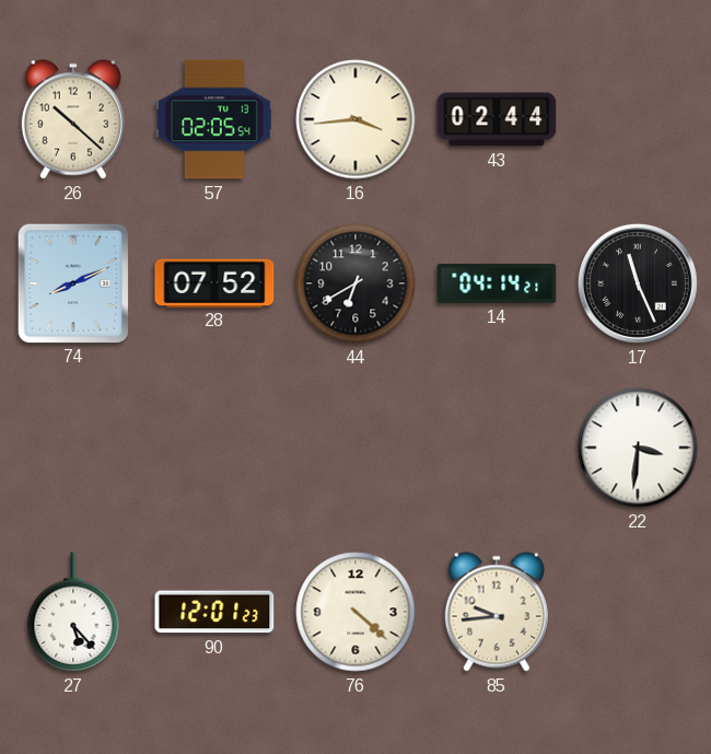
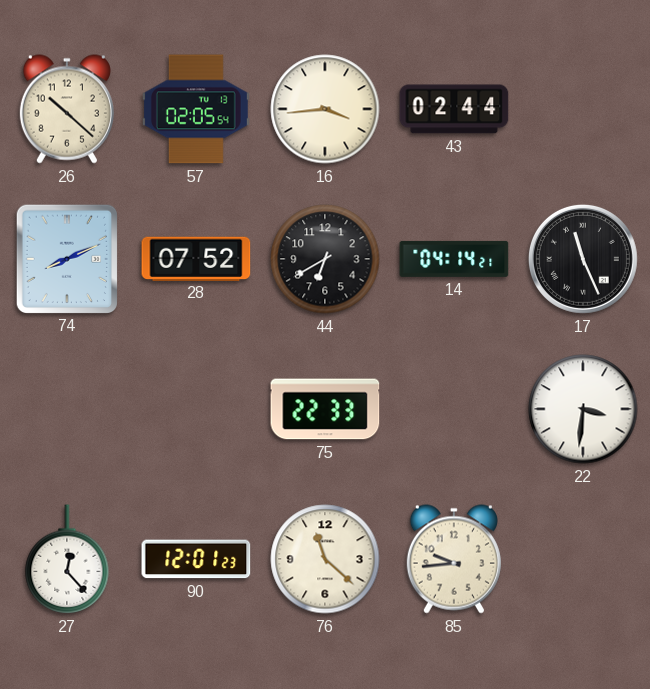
75: none -> 22:33 (325, 409)
27: 5:23 -> 12:23 (67, 559)
76: 4:22 -> 11:22 (325, 559)
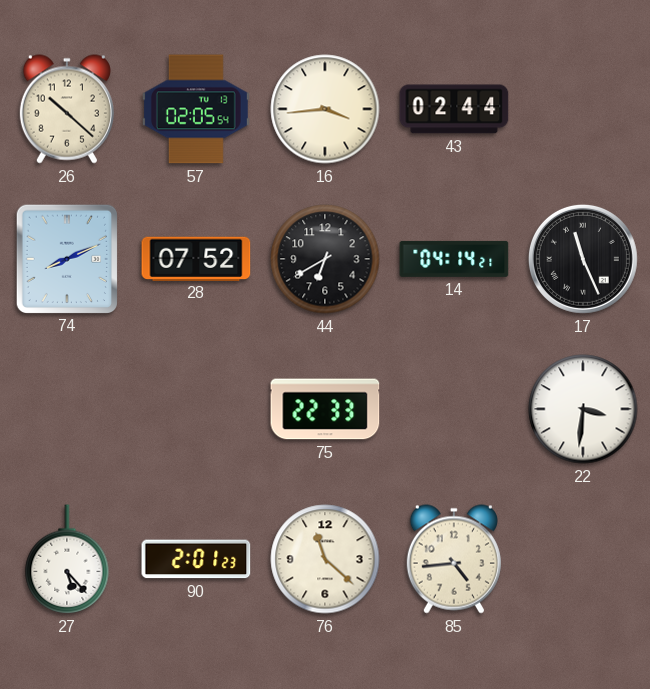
27: 12:23 -> 5:23 (67, 559)
90: 12:01 -> 2:01 (196, 559)
85: 9:44 -> 4:44 (454, 559)
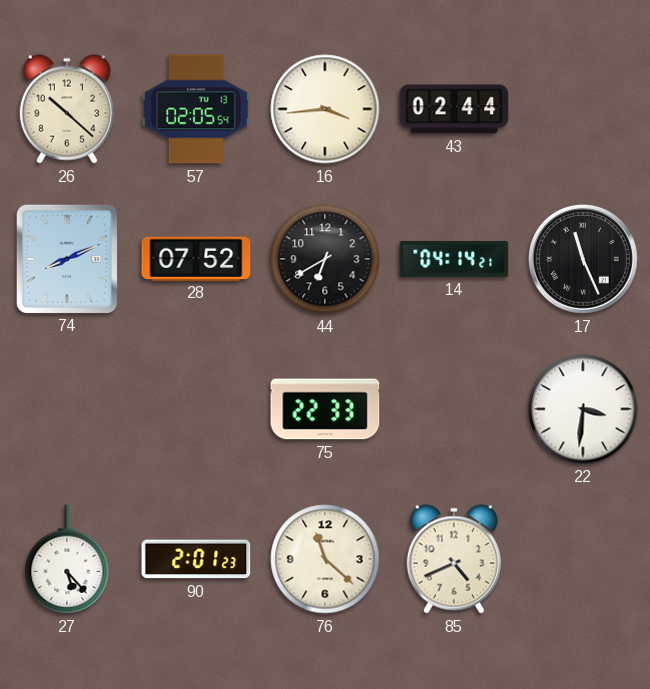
85: 4:44 -> 4:41 (454, 559)
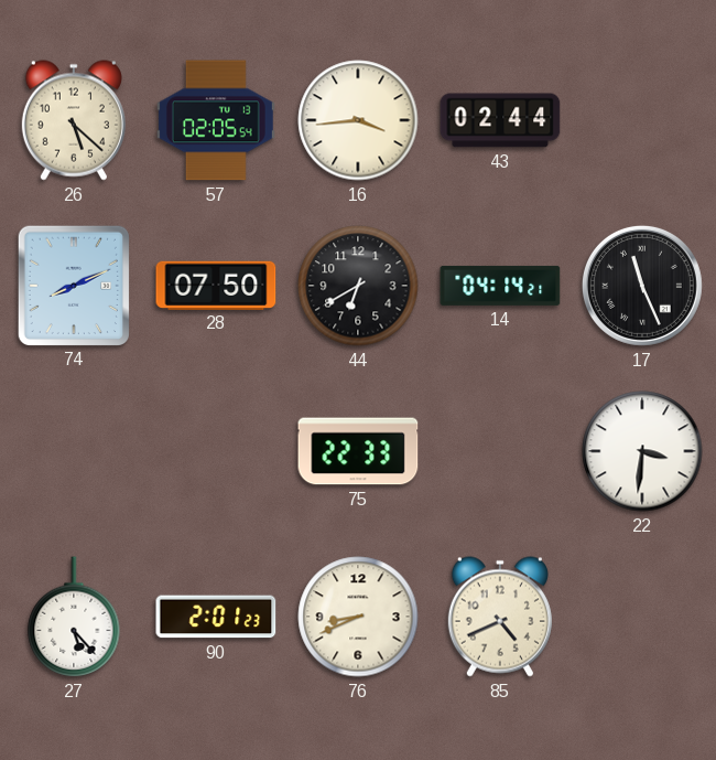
26: 10:22 -> 5:22 (74, 120)
28: 07:52 -> 07:50 (216, 285)
76: 11:22 -> 8:41 (358, 617)
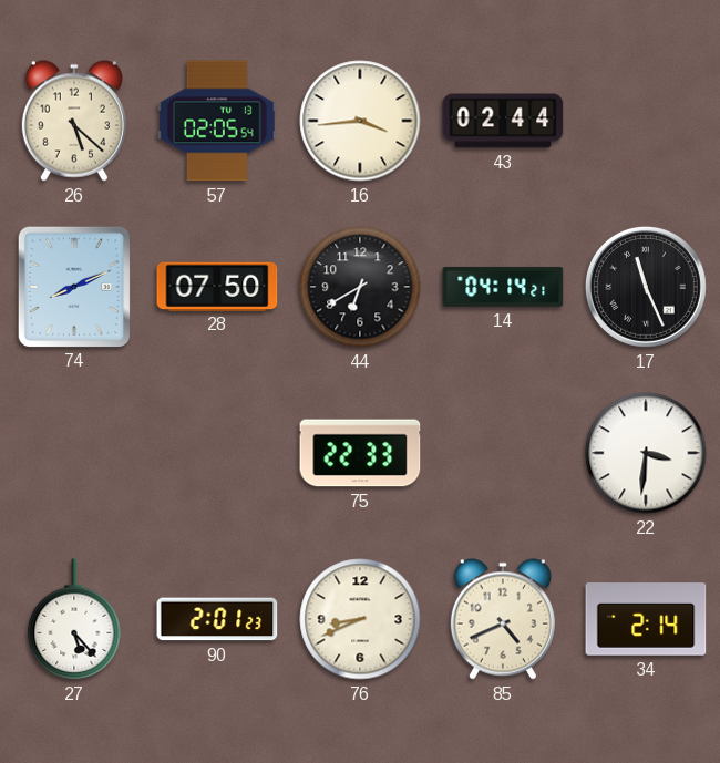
34: none -> 2:14 (646, 619)
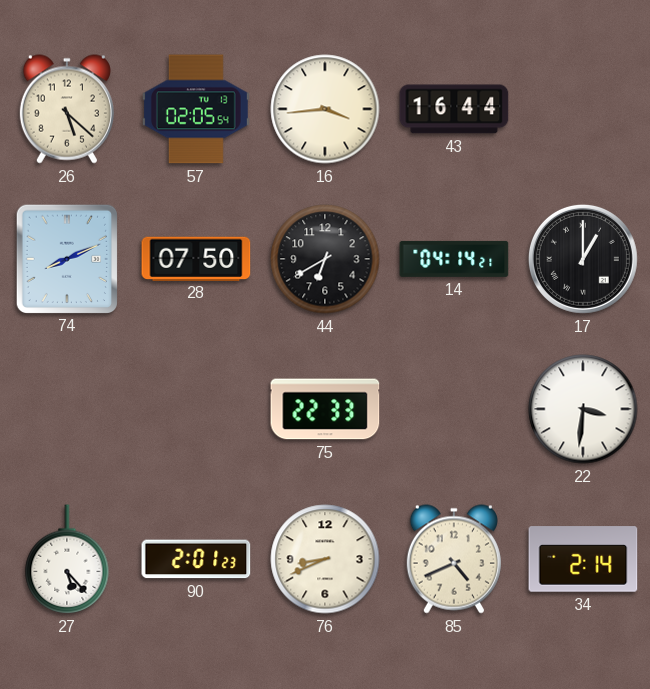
43: 02:44 -> 16:44 (454, 109)
17: 11:26 -> 1:00 (583, 259)
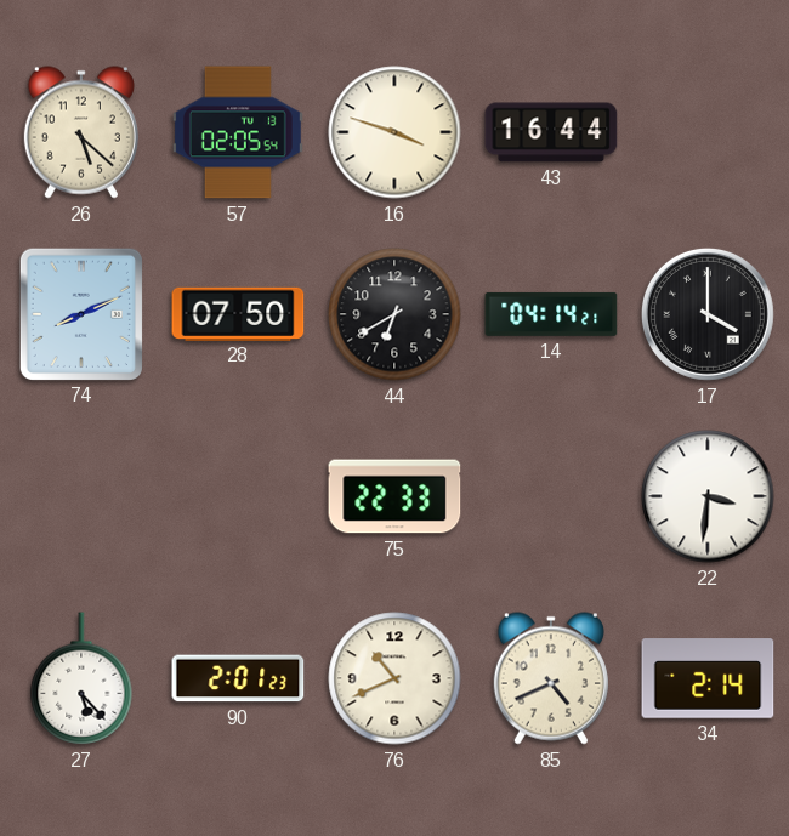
16: 3:44 -> 3:48 (394, 132)
17: 1:00 -> 4:00 (708, 314)
76: 8:41 -> 10:41 (394, 678)
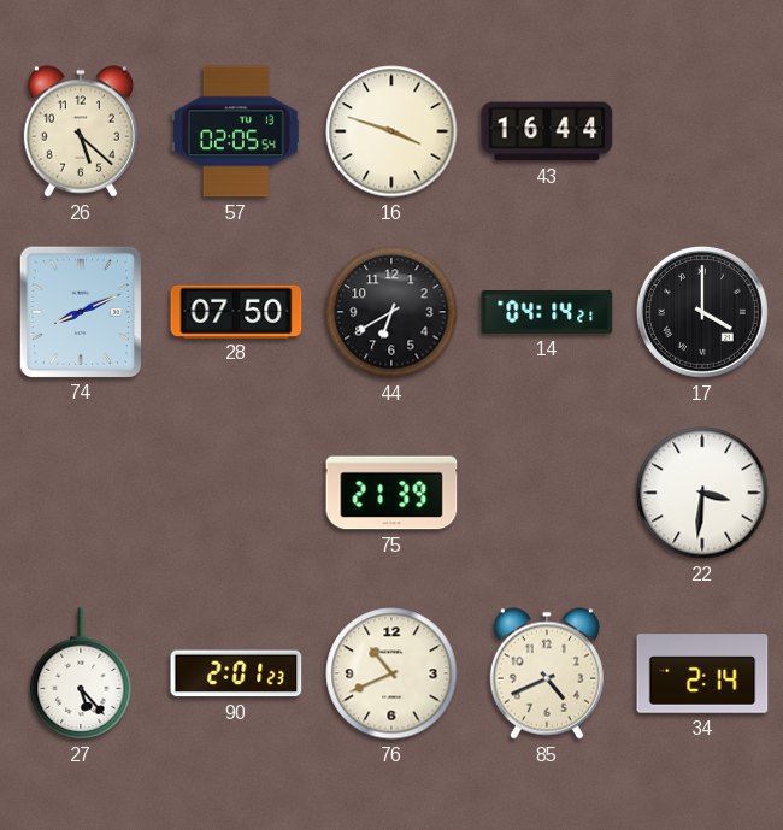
75: 22:33 -> 21:39 (391, 493)
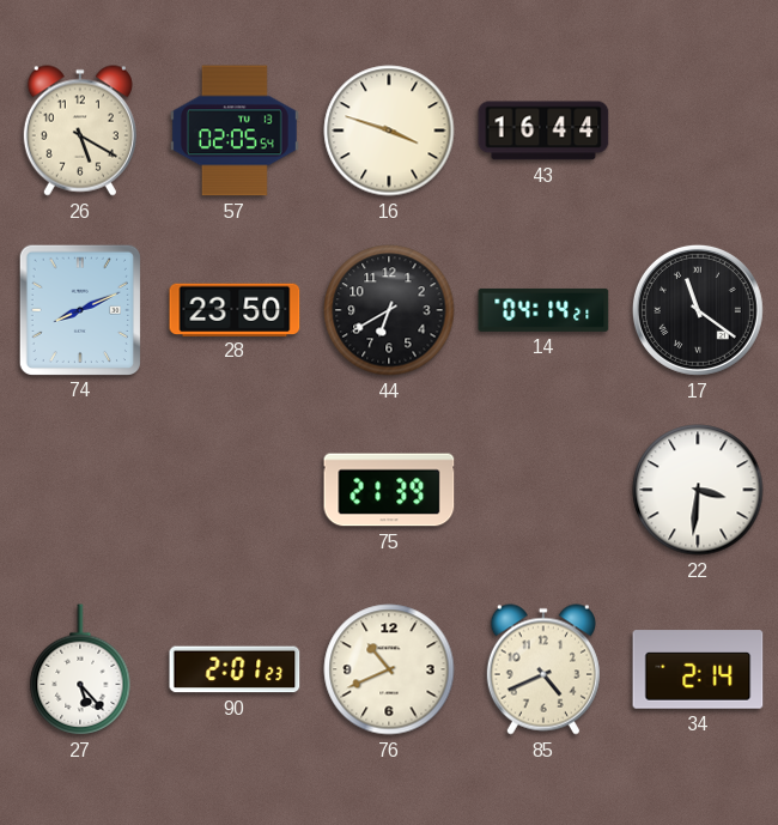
26: 5:22 -> 5:20 (80, 131)
28: 07:50 -> 23:50 (235, 309)
17: 4:00 -> 11:21 (698, 310)
